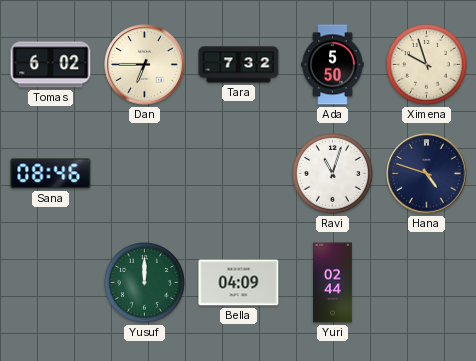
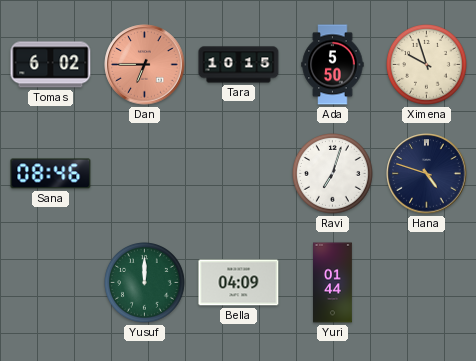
Dan dial: cream -> salmon (145, 65)
Tara: 7:32 -> 10:15 (239, 65)
Ravi: 11:03 -> 7:03 (333, 174)
Yuri: 02:44 -> 01:44 (333, 283)
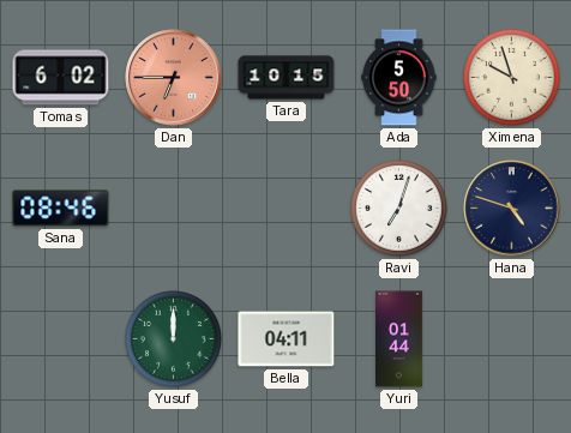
Bella: 04:09 -> 04:11 (287, 339)
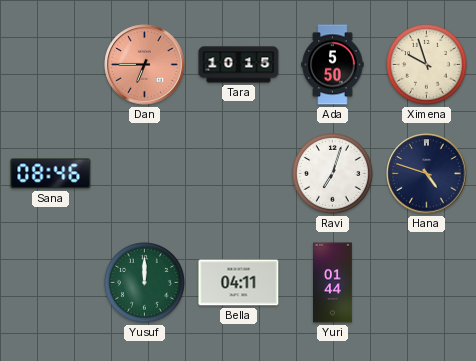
Tomas: 6:02 -> none (61, 78)
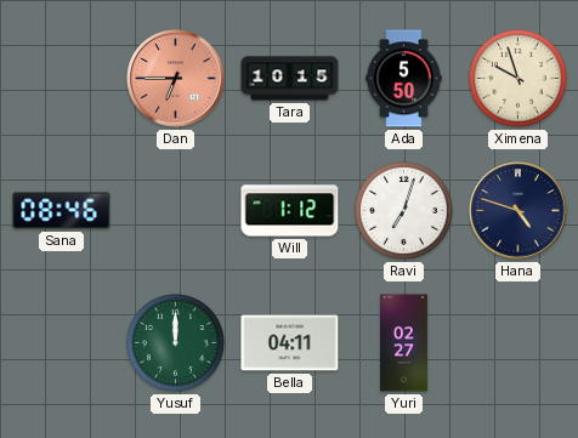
Will: none -> 1:12 (290, 211)
Yuri: 01:44 -> 02:27 (404, 343)
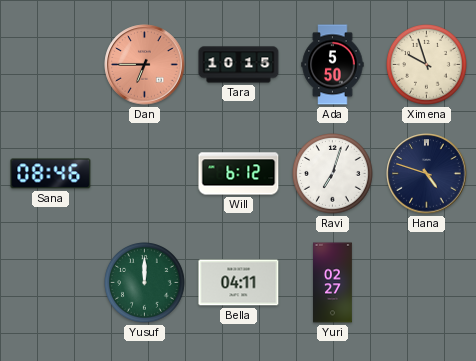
Will: 1:12 -> 6:12 (239, 174)
